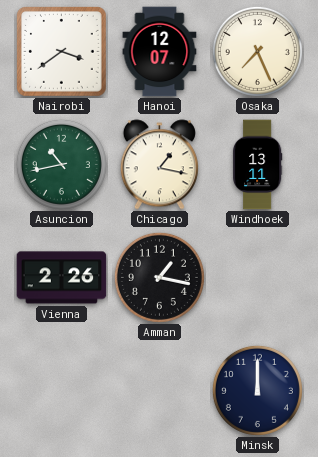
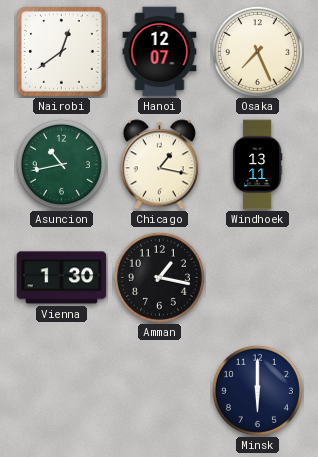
Nairobi: 3:39 -> 12:39 (62, 52)
Vienna: 2:26 -> 1:30 (62, 278)
Minsk: 12:00 -> 6:00 (257, 390)
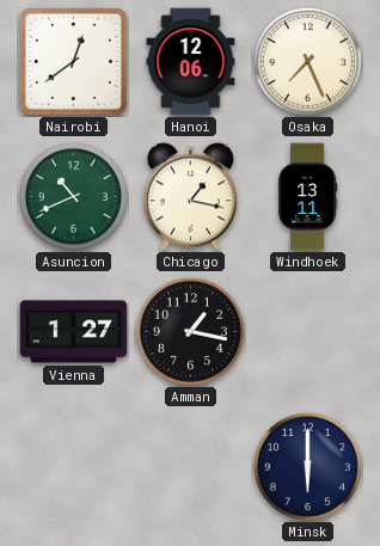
Hanoi: 12:07 -> 12:06 (191, 62)
Asuncion: 10:43 -> 10:41 (73, 196)
Vienna: 1:30 -> 1:27 (74, 332)
